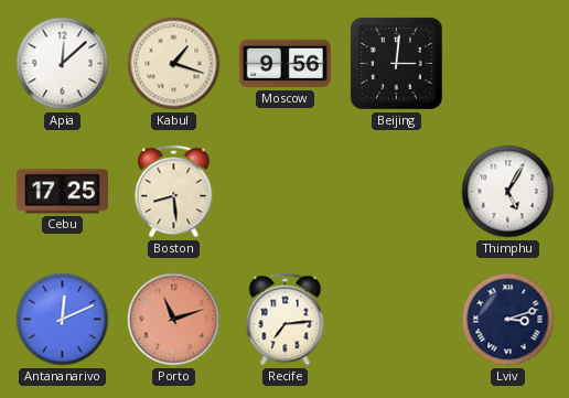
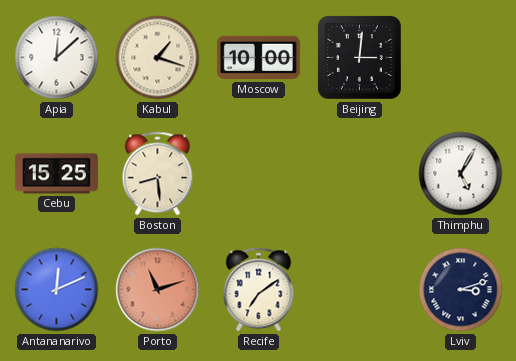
Moscow: 9:56 -> 10:00 (258, 58)
Cebu: 17:25 -> 15:25 (56, 174)
Recife: 7:14 -> 7:09 (259, 290)
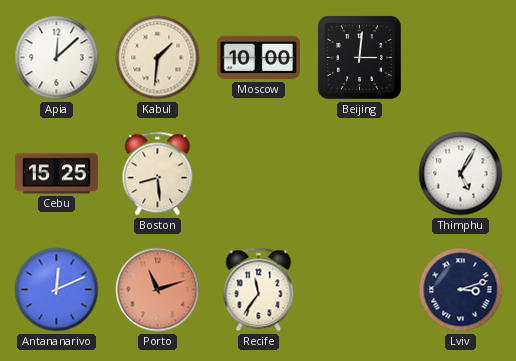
Kabul: 1:18 -> 1:31 (158, 58)
Recife: 7:09 -> 11:36 (259, 290)
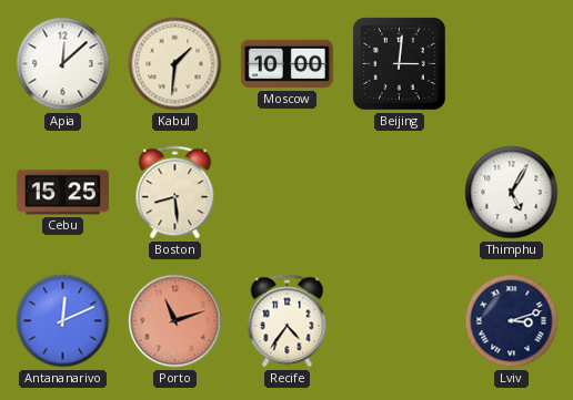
Recife: 11:36 -> 4:36 (288, 321)
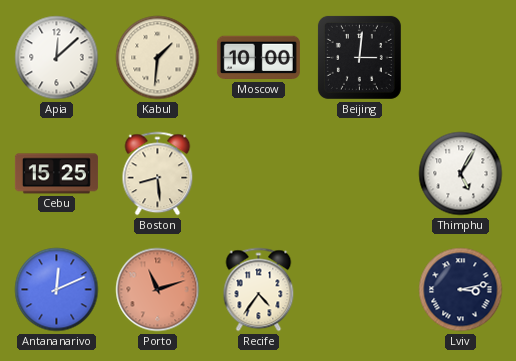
Lviv: 3:12 -> 3:13 (461, 290)
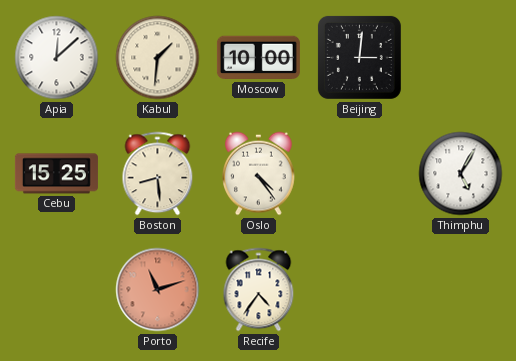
Oslo: none -> 4:24 (259, 174)
Antananarivo: 12:11 -> none (57, 290)
Lviv: 3:13 -> none (461, 290)
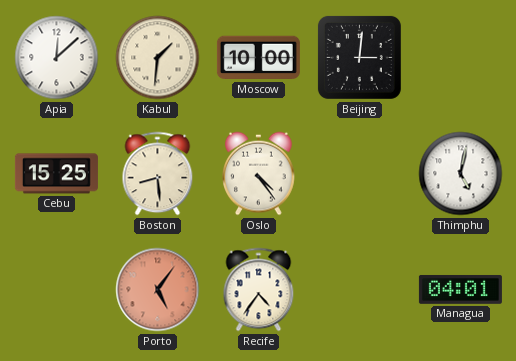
Thimphu: 5:05 -> 5:02 (461, 174)
Porto: 11:12 -> 5:06 (158, 290)
Managua: none -> 04:01 (460, 289)
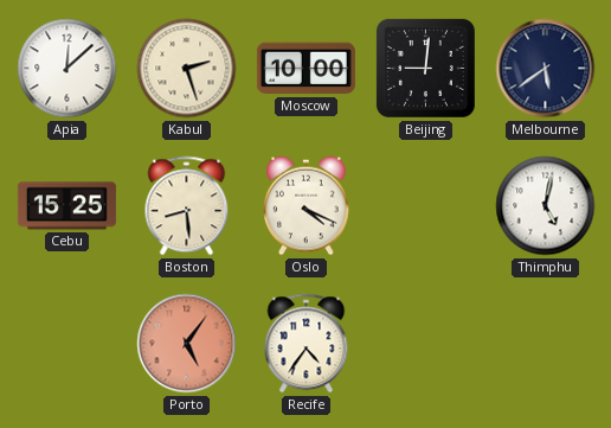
Kabul: 1:31 -> 2:27 (187, 69)
Beijing: 3:01 -> 9:01 (425, 68)
Melbourne: none -> 5:39 (546, 69)
Oslo: 4:24 -> 4:19 (307, 206)
Managua: 04:01 -> none (460, 289)
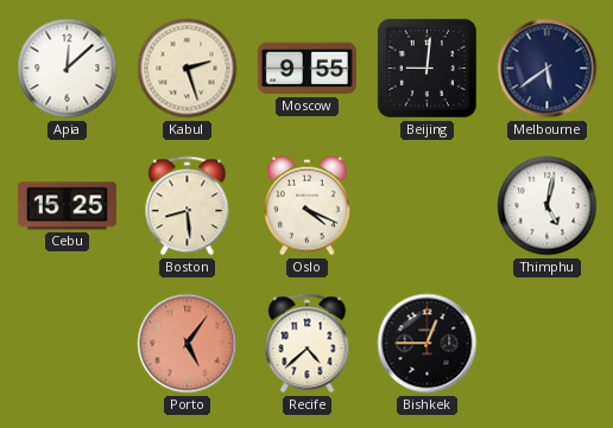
Moscow: 10:00 -> 9:55 (306, 69)
Recife: 4:36 -> 4:38 (308, 344)
Bishkek: none -> 12:45 (428, 344)
